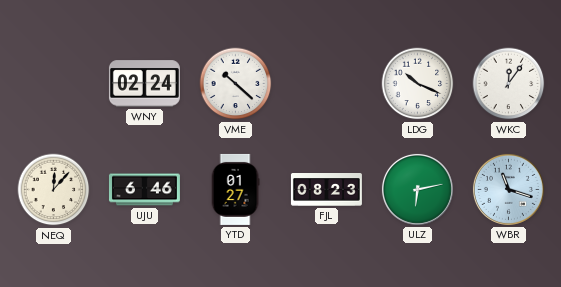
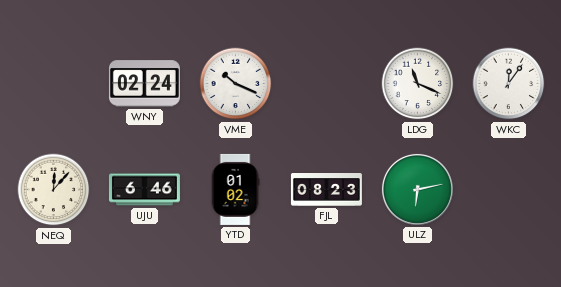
VME: 10:22 -> 10:19 (236, 84)
LDG: 10:19 -> 11:19 (418, 84)
YTD: 01:27 -> 01:02 (235, 189)
WBR: 11:18 -> none (508, 189)
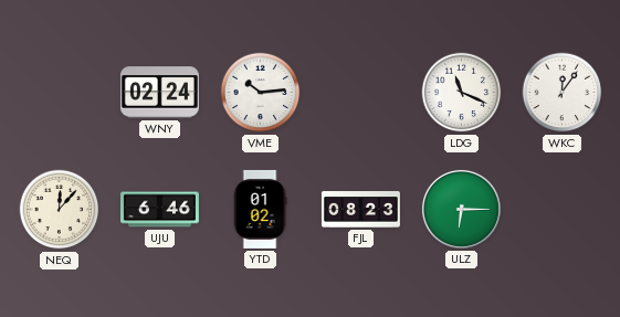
VME: 10:19 -> 10:14 (261, 93)
ULZ: 6:13 -> 6:15 (461, 209)
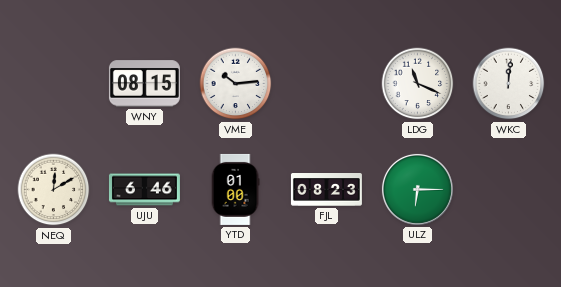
WNY: 02:24 -> 08:15 (144, 84)
WKC: 12:06 -> 12:01 (509, 84)
NEQ: 12:07 -> 12:10 (54, 190)
YTD: 01:02 -> 01:00 (235, 189)
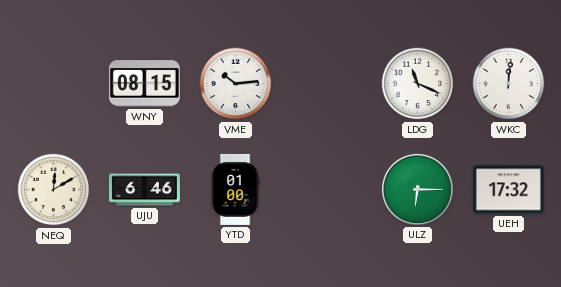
FJL: 08:23 -> none (326, 190)
UEH: none -> 17:32 (508, 190)
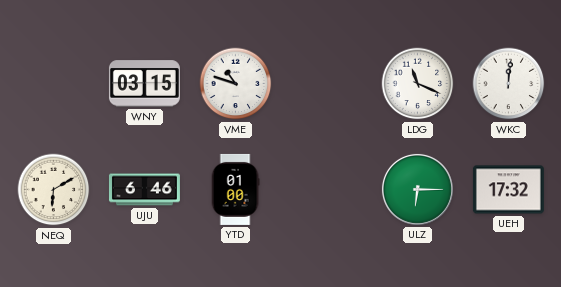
WNY: 08:15 -> 03:15 (144, 84)
VME: 10:14 -> 10:48 (236, 84)
NEQ: 12:10 -> 6:10 (54, 190)
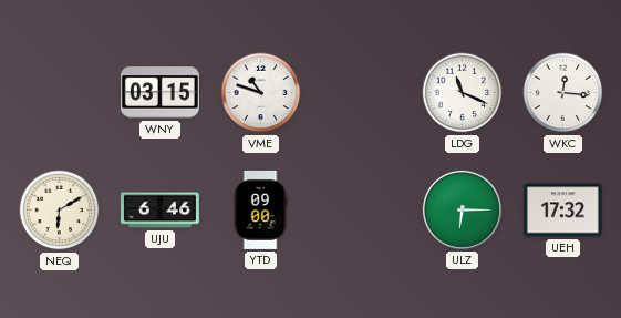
WKC: 12:01 -> 12:16 (563, 93)
YTD: 01:00 -> 09:00 (260, 209)
